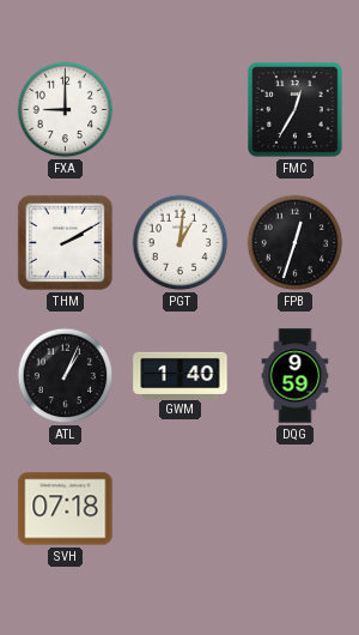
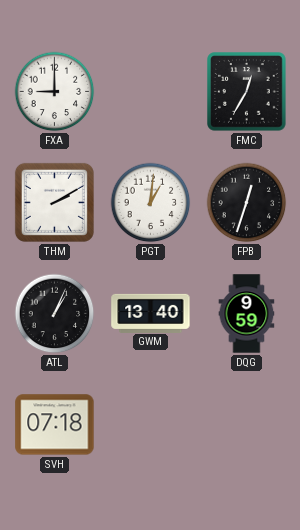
GWM: 1:40 -> 13:40 (151, 313)
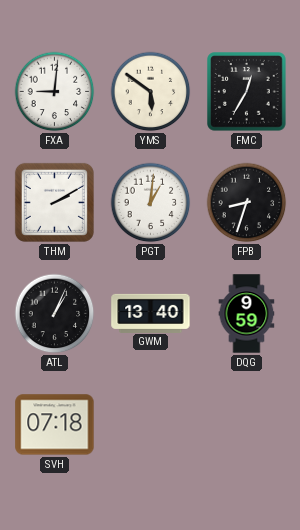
FXA: 9:00 -> 9:01 (55, 92)
YMS: none -> 5:51 (151, 92)
FPB: 12:33 -> 8:33 (247, 203)
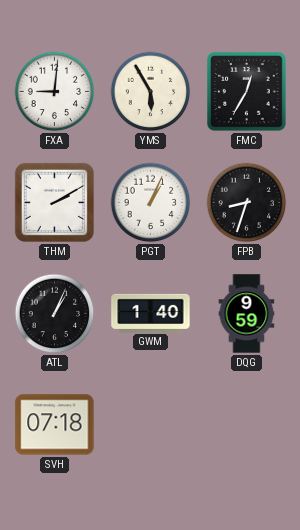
YMS: 5:51 -> 5:55 (151, 92)
PGT: 1:01 -> 1:04 (151, 203)
GWM: 13:40 -> 1:40 (151, 313)
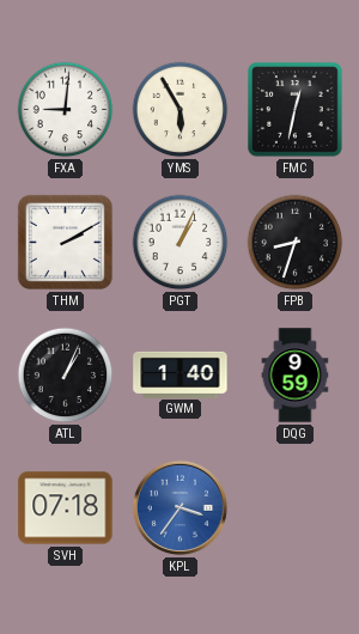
FMC: 12:35 -> 12:32 (296, 110)
KPL: none -> 3:36 (180, 507)
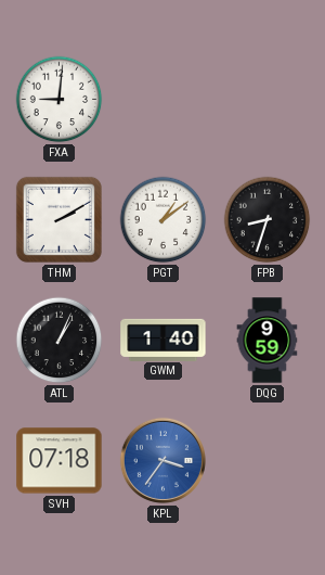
YMS: 5:55 -> none (181, 110)
FMC: 12:32 -> none (296, 110)
PGT: 1:04 -> 1:09 (164, 220)
